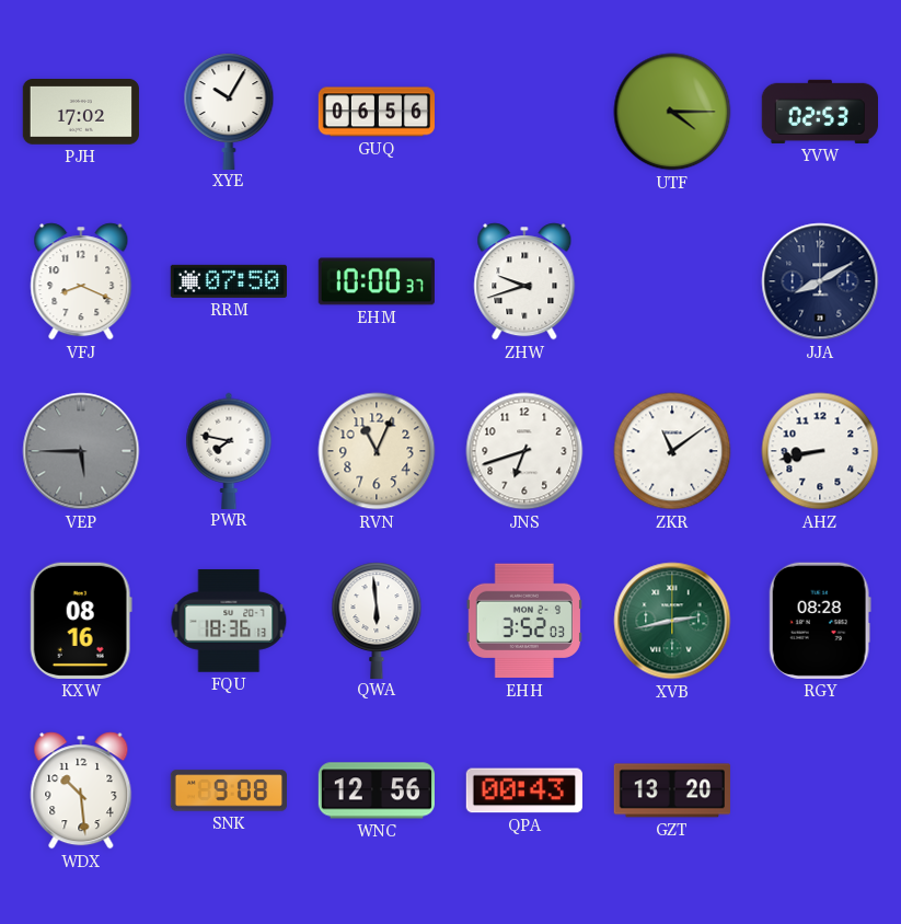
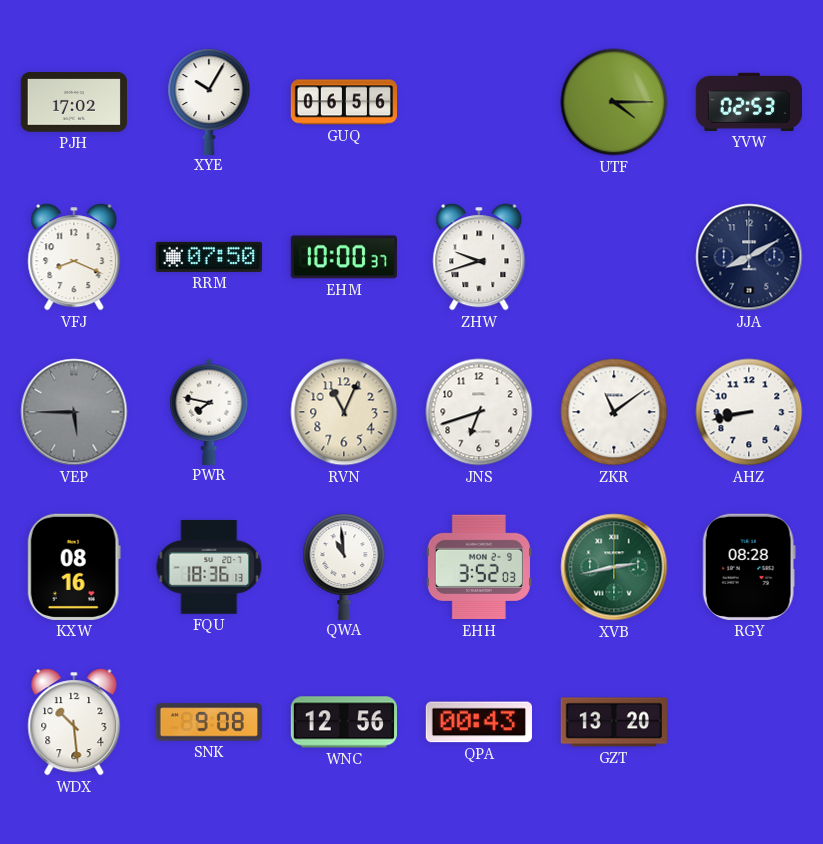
QWA: 5:59 -> 10:59 (344, 566)
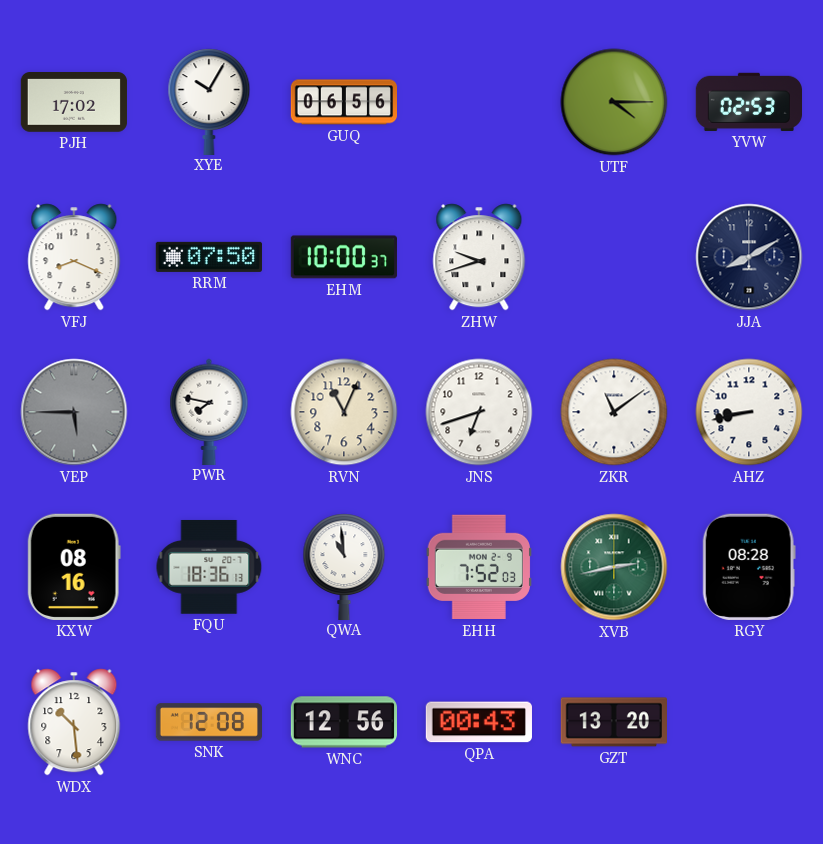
EHH: 3:52 -> 7:52 (479, 567)
SNK: 9:08 -> 12:08 (208, 722)
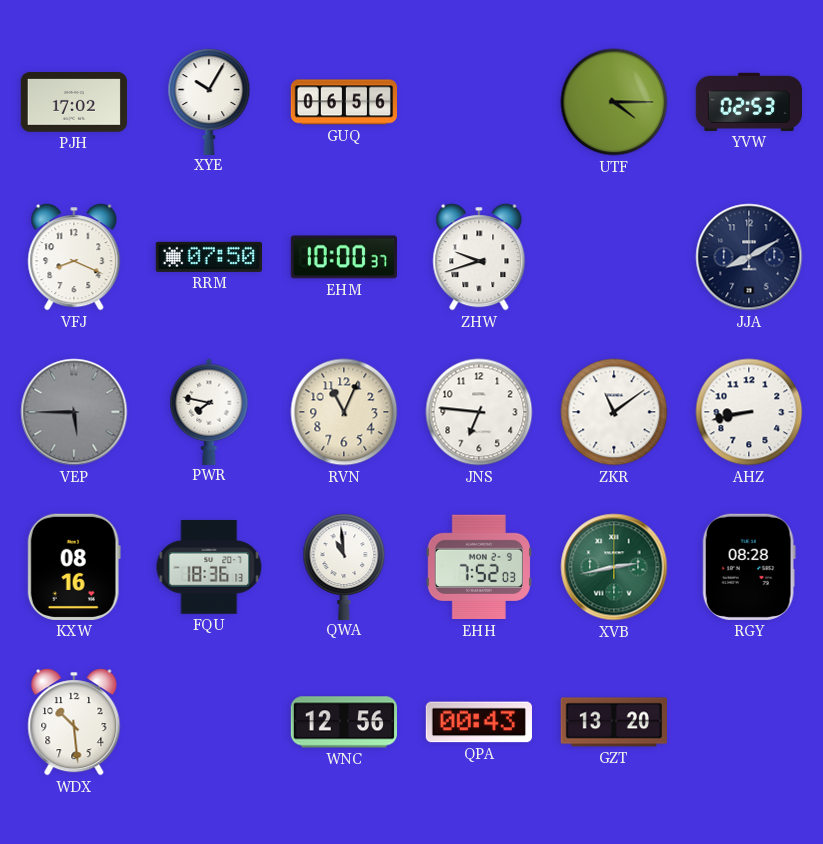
JNS: 6:42 -> 6:46 (479, 412)
SNK: 12:08 -> none (208, 722)
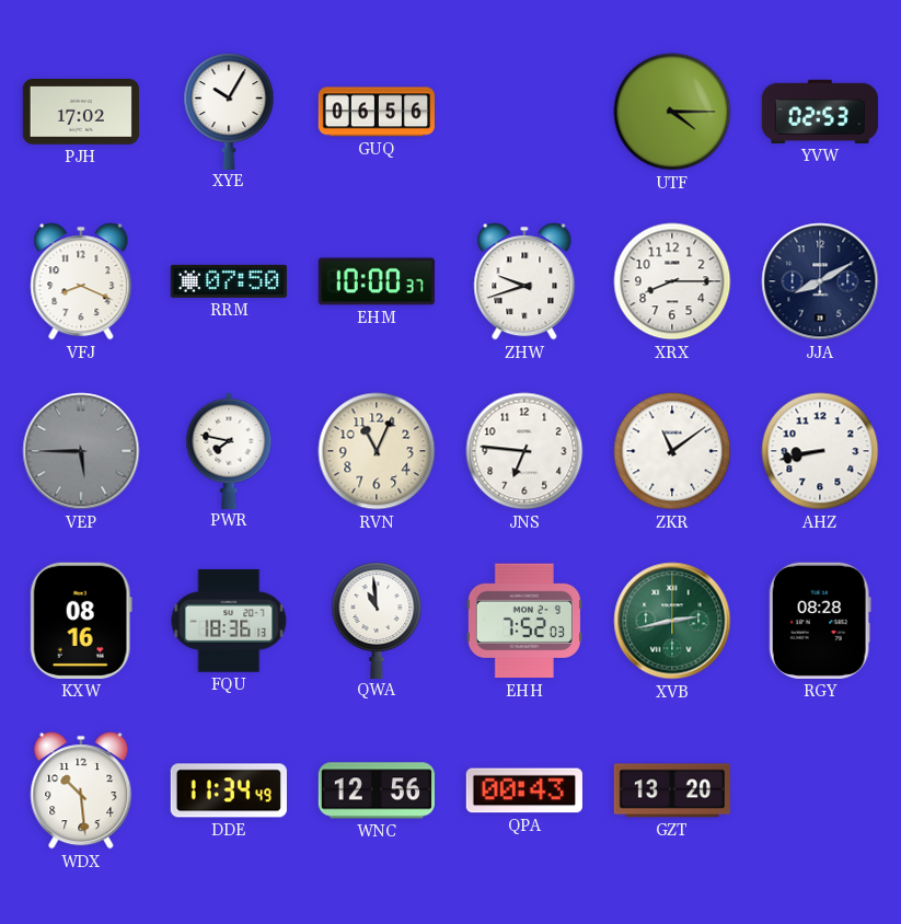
XRX: none -> 8:15 (672, 281)
DDE: none -> 11:34 (229, 790)
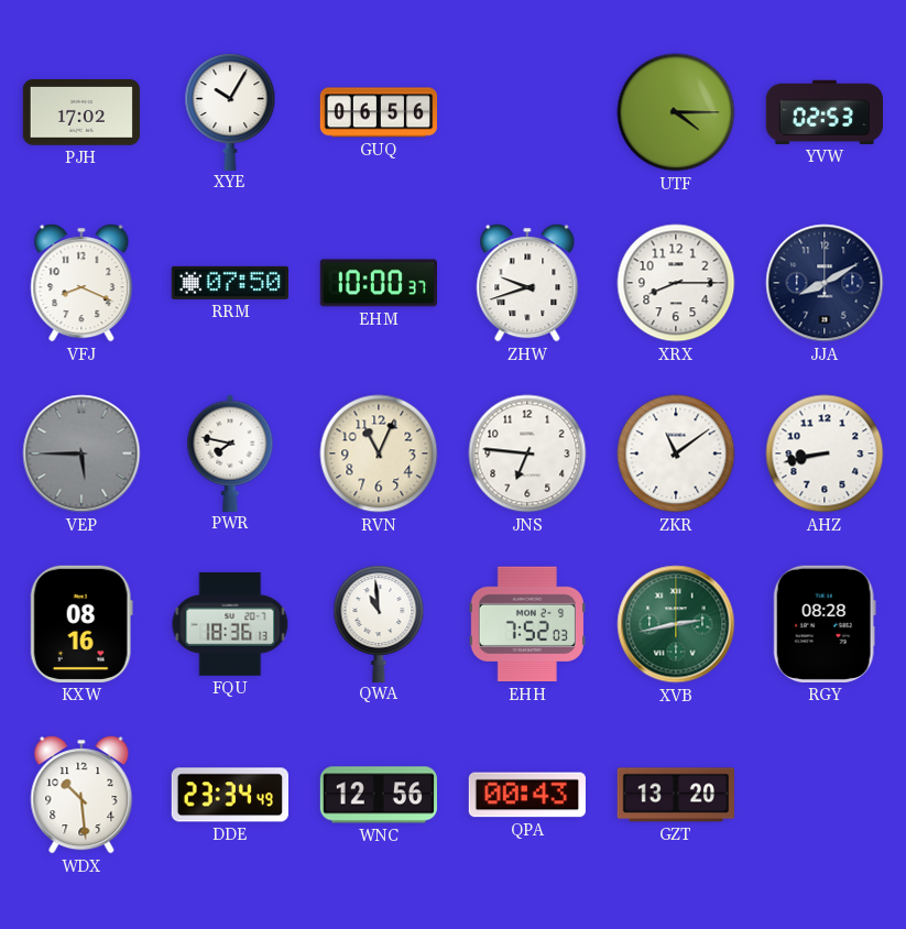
DDE: 11:34 -> 23:34 (230, 795)
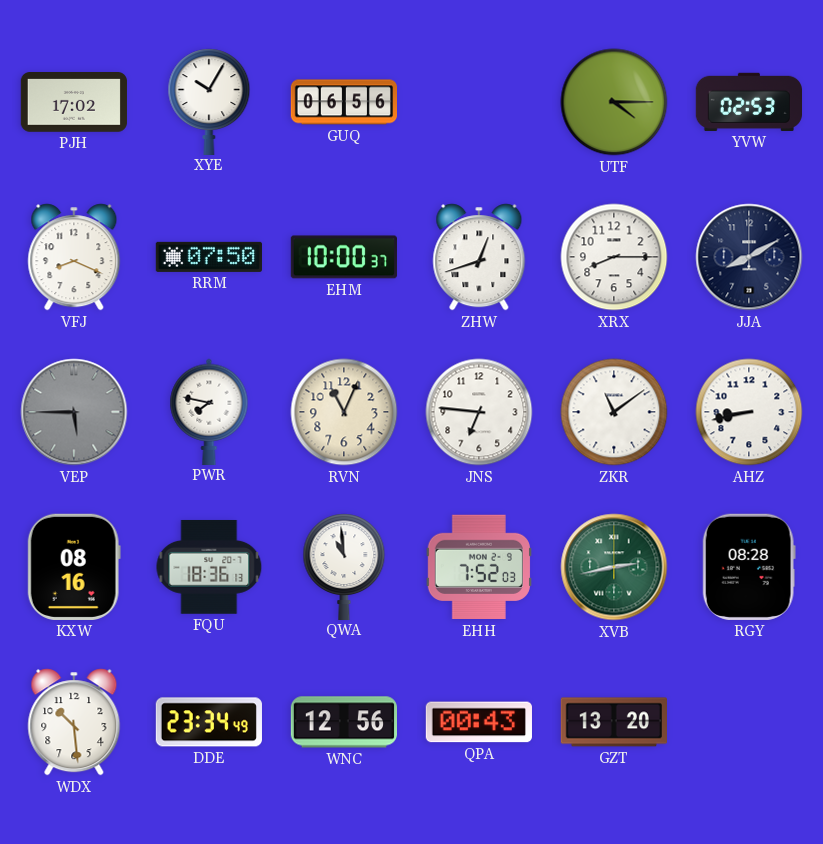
ZHW: 9:42 -> 12:42 (479, 257)
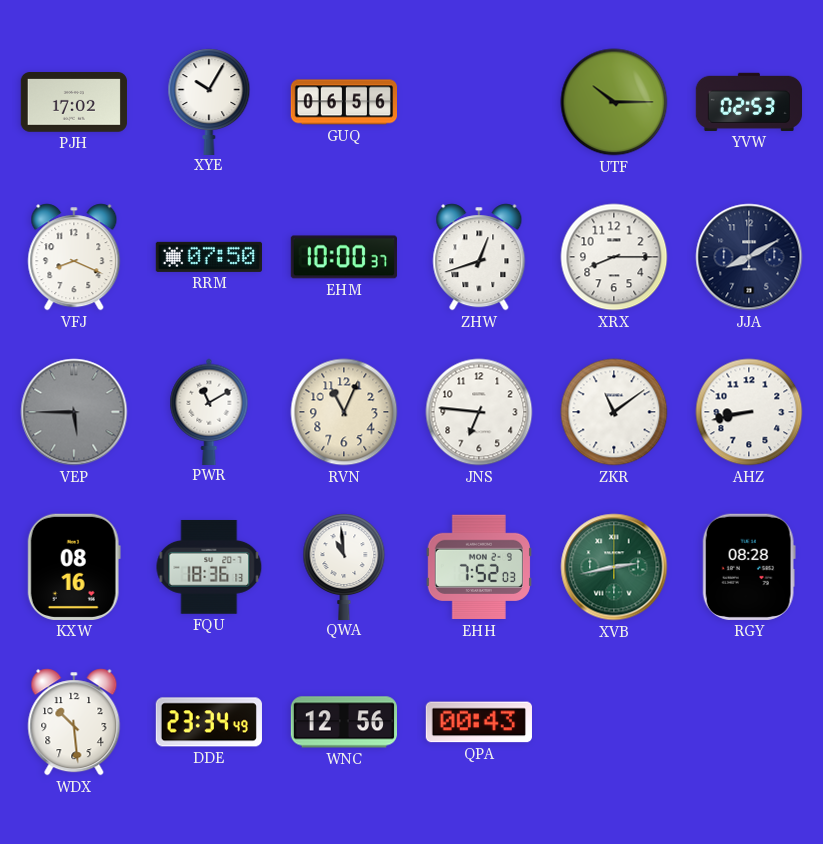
UTF: 4:15 -> 10:15 (614, 102)
PWR: 7:47 -> 11:10 (209, 411)
GZT: 13:20 -> none (614, 722)
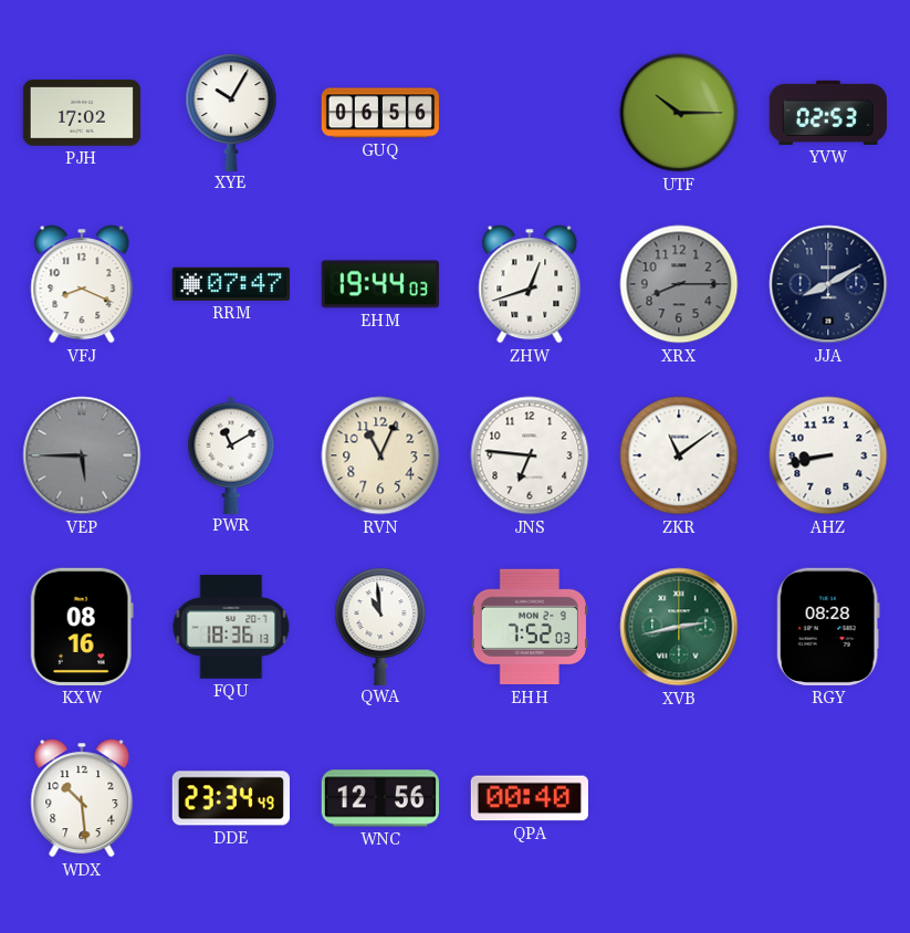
RRM: 07:50 -> 07:47 (231, 284)
EHM: 10:00 -> 19:44 (380, 284)
XRX dial: white -> grey (679, 284)
QPA: 00:43 -> 00:40 (530, 798)
